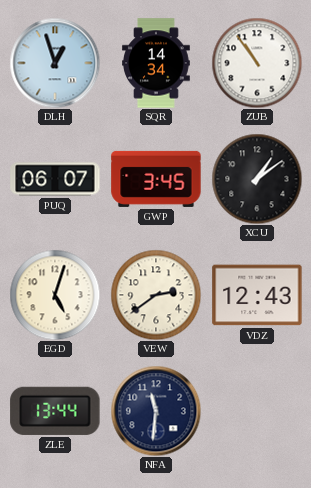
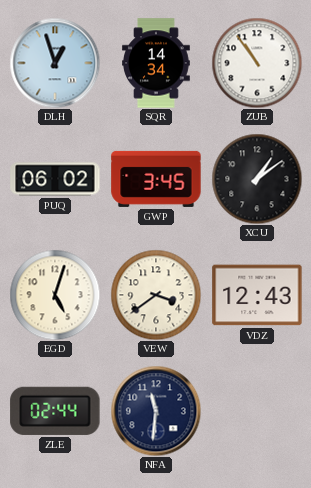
PUQ: 06:07 -> 06:02 (55, 179)
VEW: 2:39 -> 3:39 (156, 295)
ZLE: 13:44 -> 02:44 (55, 411)
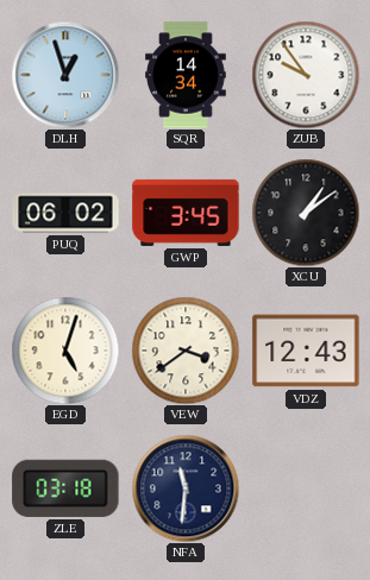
ZUB: 10:54 -> 9:54 (306, 75)
ZLE: 02:44 -> 03:18 (65, 488)
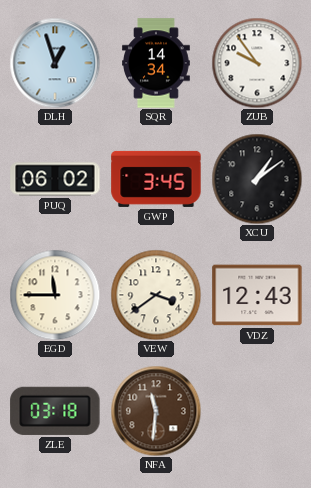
EGD: 5:03 -> 11:45 (55, 295)
NFA dial: navy -> brown (156, 411)
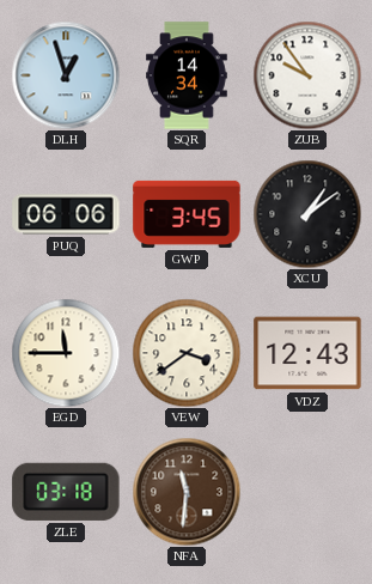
PUQ: 06:02 -> 06:06 (66, 214)
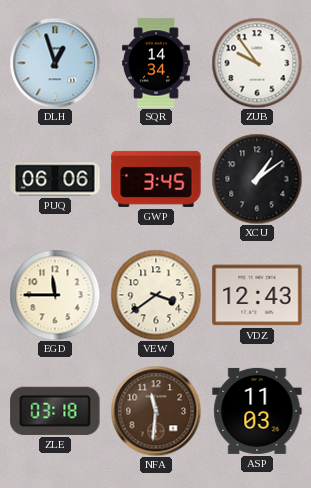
ASP: none -> 11:03 (257, 411)
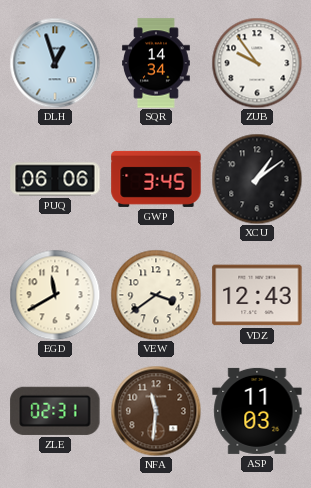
EGD: 11:45 -> 11:40 (55, 295)
ZLE: 03:18 -> 02:31 (55, 411)
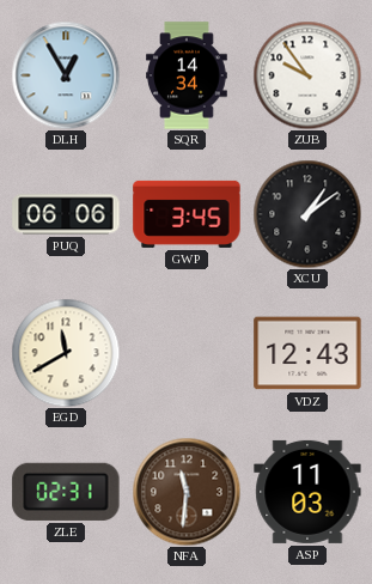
DLH: 12:57 -> 12:55 (66, 75)
VEW: 3:39 -> none (156, 295)
